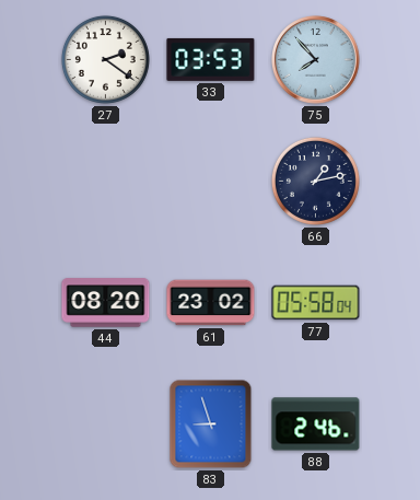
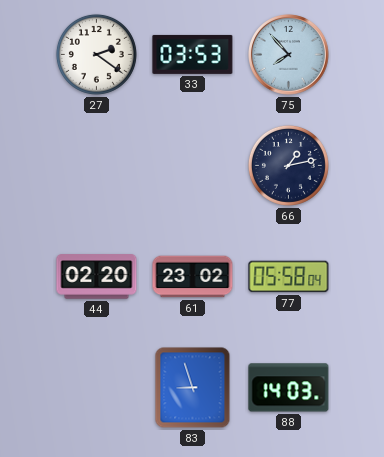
44: 08:20 -> 02:20 (97, 277)
88: 2:46 -> 14:03 (289, 388)
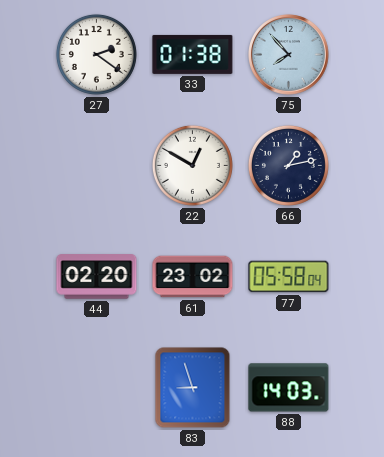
33: 03:53 -> 01:38 (193, 54)
22: none -> 12:50 (192, 165)
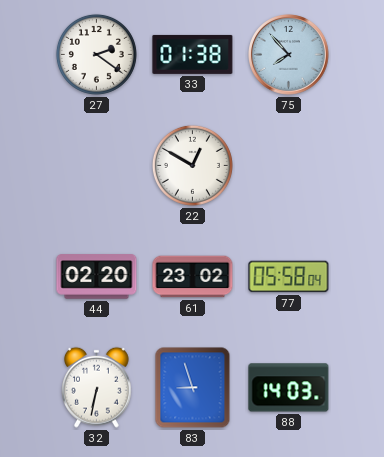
66: 1:13 -> none (288, 165)
32: none -> 6:32 (97, 387)
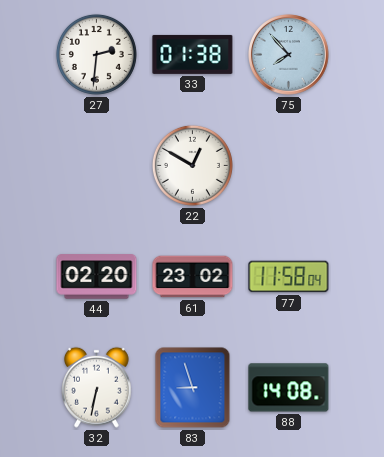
27: 2:21 -> 2:31 (96, 54)
77: 05:58 -> 11:58 (289, 277)
88: 14:03 -> 14:08 (289, 388)
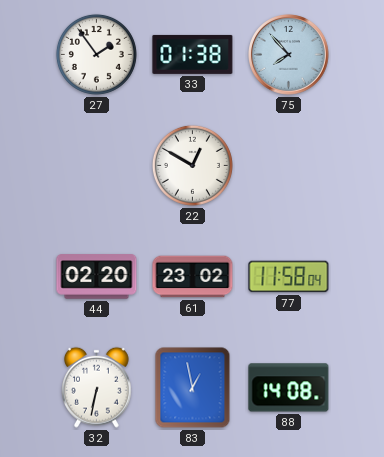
27: 2:31 -> 1:54 (96, 54)
83: 8:57 -> 12:58 (193, 388)
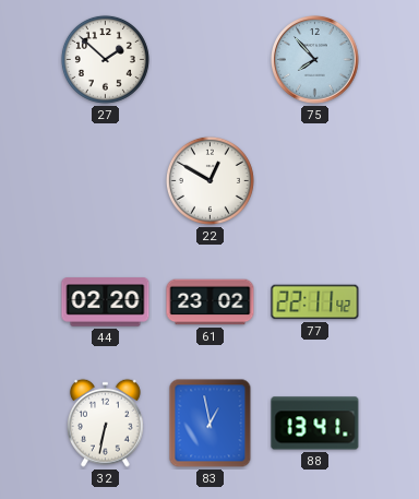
27: 1:54 -> 1:52 (105, 59)
33: 01:38 -> none (193, 54)
77: 11:58 -> 22:11 (315, 302)
88: 14:08 -> 13:41 (315, 424)
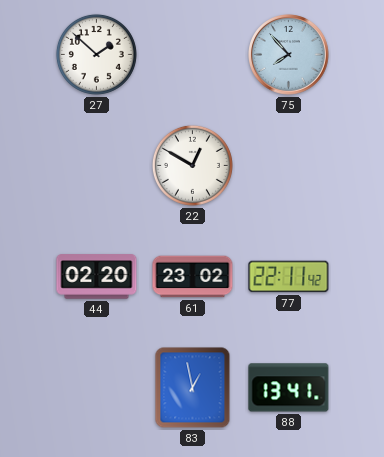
32: 6:32 -> none (106, 423)
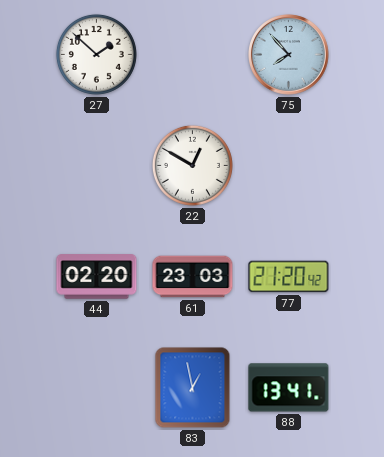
61: 23:02 -> 23:03 (193, 277)
77: 22:11 -> 21:20 (289, 277)
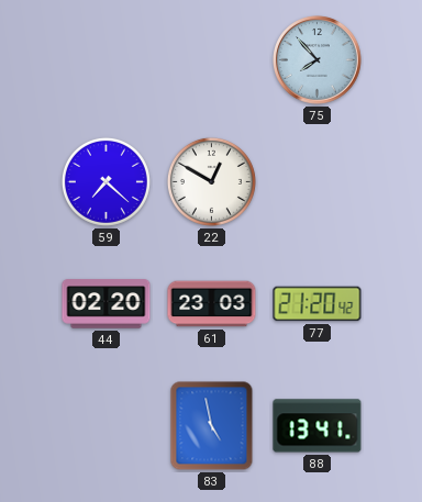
27: 1:52 -> none (96, 54)
59: none -> 7:22 (105, 181)
83: 12:58 -> 4:58 (212, 426)
